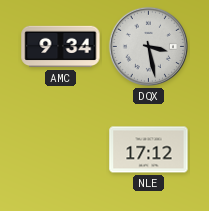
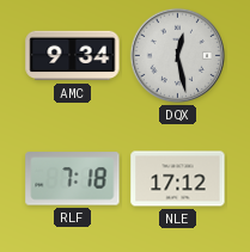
DQX: 3:28 -> 12:28 (177, 55)
RLF: none -> 7:18 (73, 179)
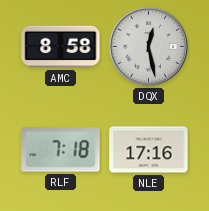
AMC: 9:34 -> 8:58 (61, 47)
NLE: 17:12 -> 17:16 (149, 150)
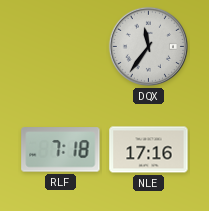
AMC: 8:58 -> none (61, 47)
DQX: 12:28 -> 11:36 (148, 46)
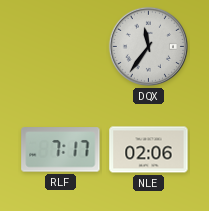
RLF: 7:18 -> 7:17 (61, 150)
NLE: 17:16 -> 02:06 (149, 150)
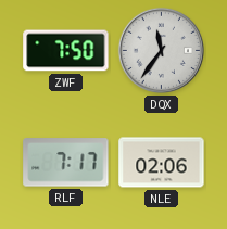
ZWF: none -> 7:50 (66, 51)
